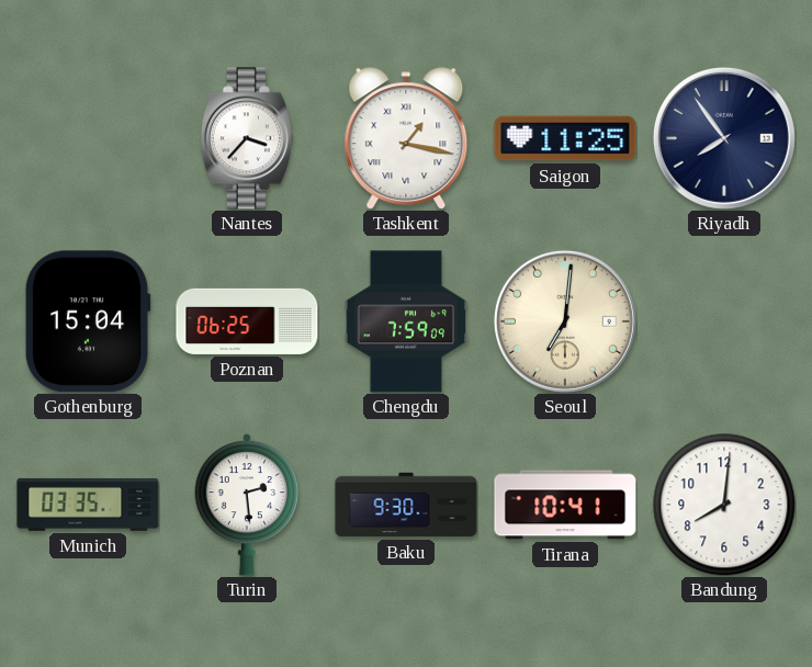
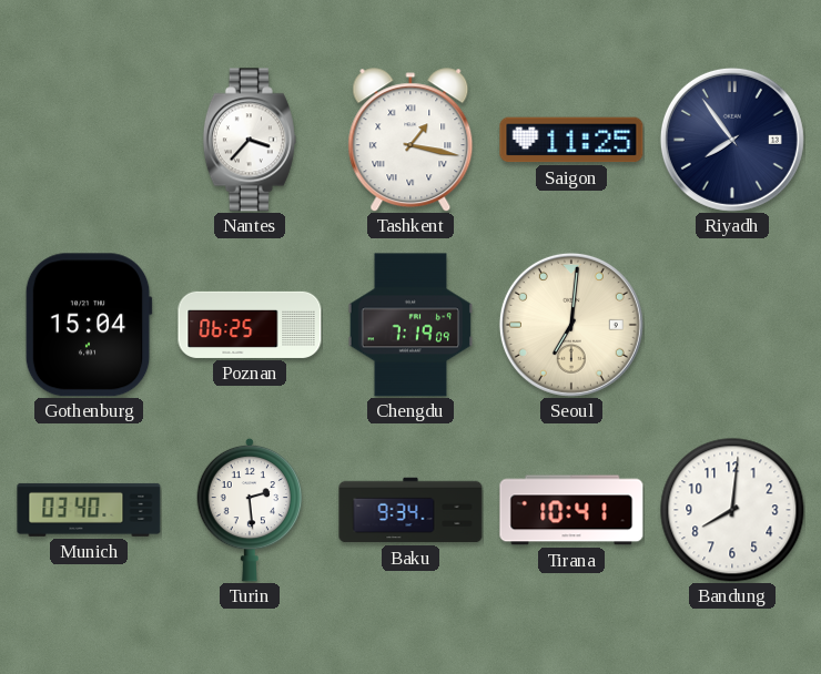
Chengdu: 7:59 -> 7:19 (411, 325)
Munich: 03:35 -> 03:40 (89, 510)
Baku: 9:30 -> 9:34 (411, 510)
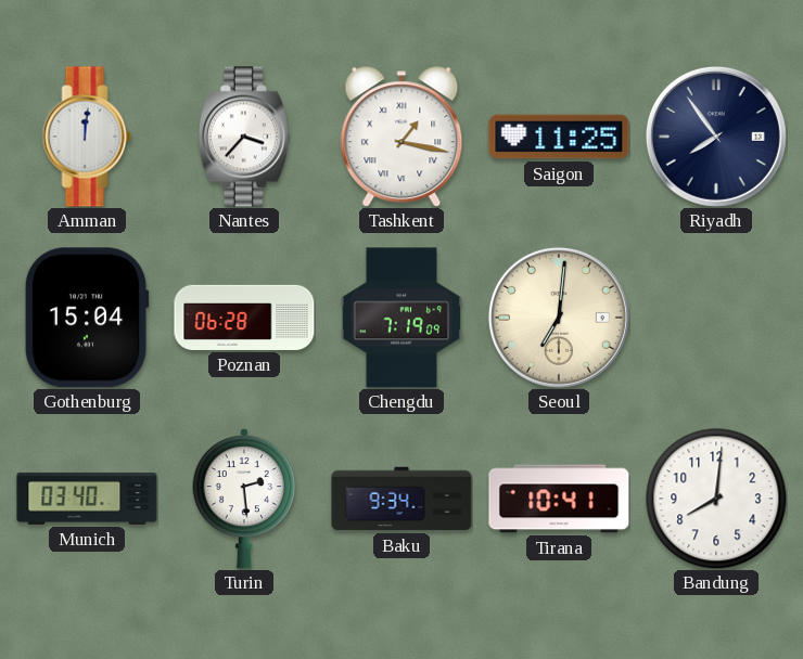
Amman: none -> 12:01 (87, 137)
Poznan: 06:25 -> 06:28 (244, 318)
